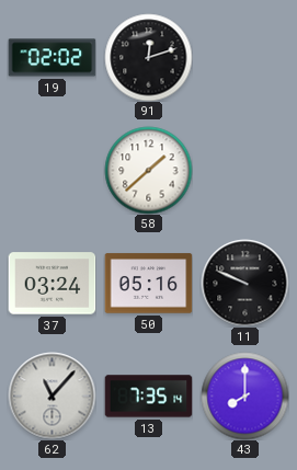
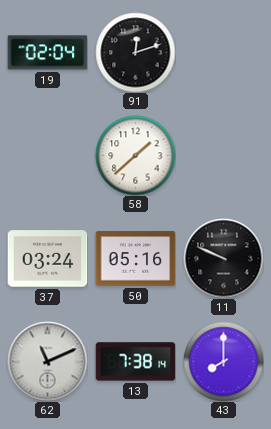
19: 02:02 -> 02:04 (47, 53)
62: 11:07 -> 11:11 (47, 361)
13: 7:35 -> 7:38 (135, 362)
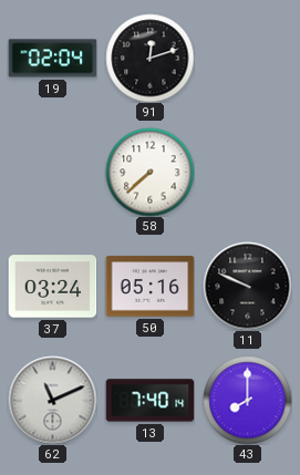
58: 1:38 -> 7:38 (149, 172)
13: 7:38 -> 7:40 (149, 401)
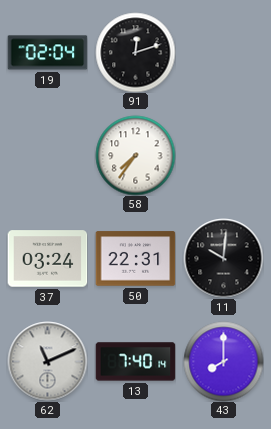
58: 7:38 -> 7:36 (135, 155)
50: 05:16 -> 22:31 (135, 259)
11: 9:49 -> 10:01 (223, 258)
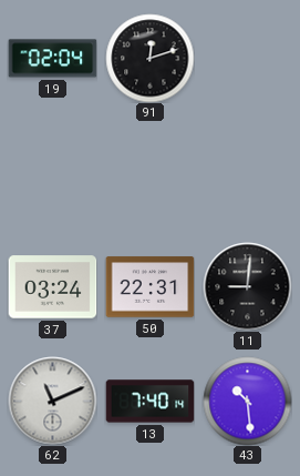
58: 7:36 -> none (135, 155)
11: 10:01 -> 9:01 (247, 286)
43: 8:00 -> 10:29 (247, 401)
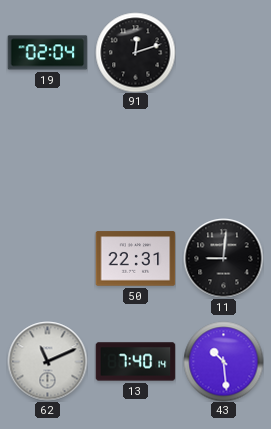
37: 03:24 -> none (52, 287)
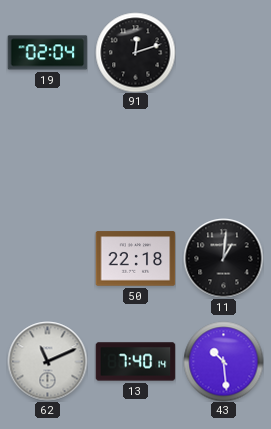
50: 22:31 -> 22:18 (135, 259)
11: 9:01 -> 1:01 (223, 258)
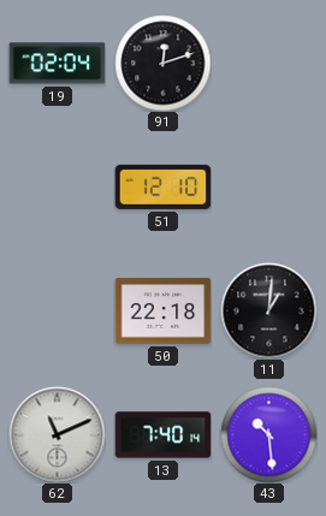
51: none -> 12:10 (162, 186)
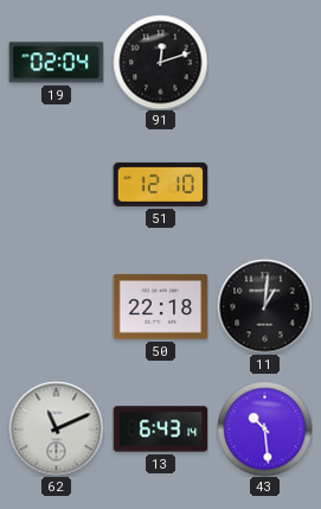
13: 7:40 -> 6:43 (160, 430)
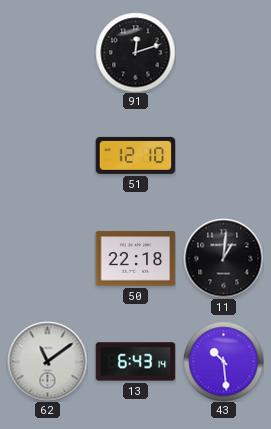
19: 02:04 -> none (56, 63)
62: 11:11 -> 11:09 (47, 361)
